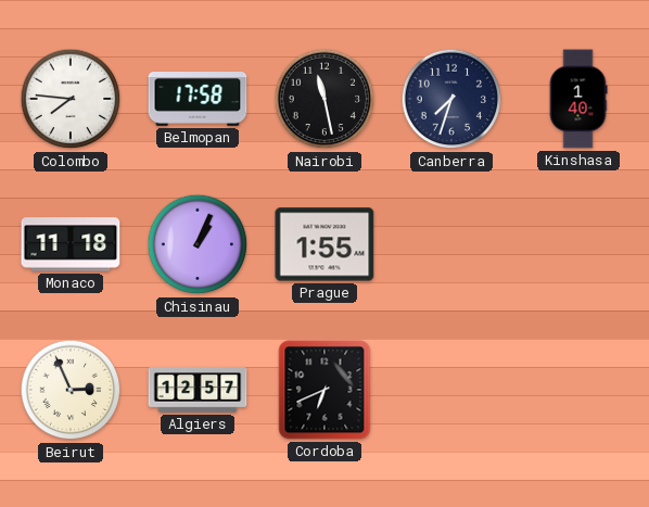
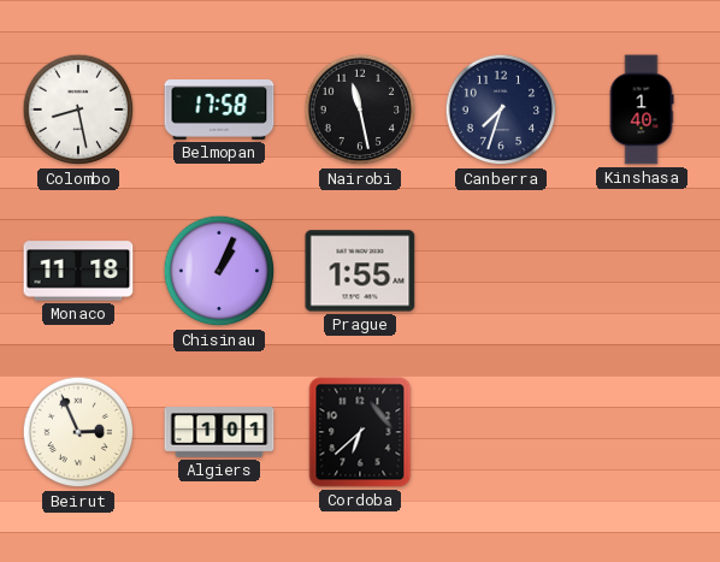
Colombo: 7:46 -> 8:28 (78, 110)
Algiers: 12:57 -> 1:01 (219, 432)
Cordoba: 6:41 -> 6:38 (360, 432)
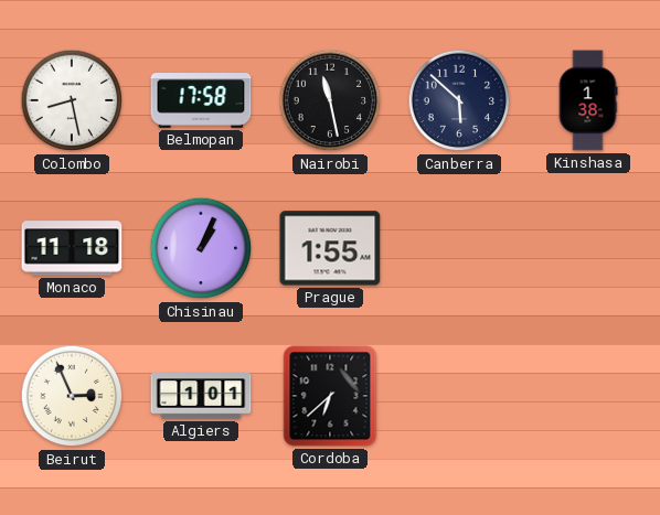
Canberra: 7:33 -> 5:52 (459, 100)
Kinshasa: 1:40 -> 1:38 (588, 100)
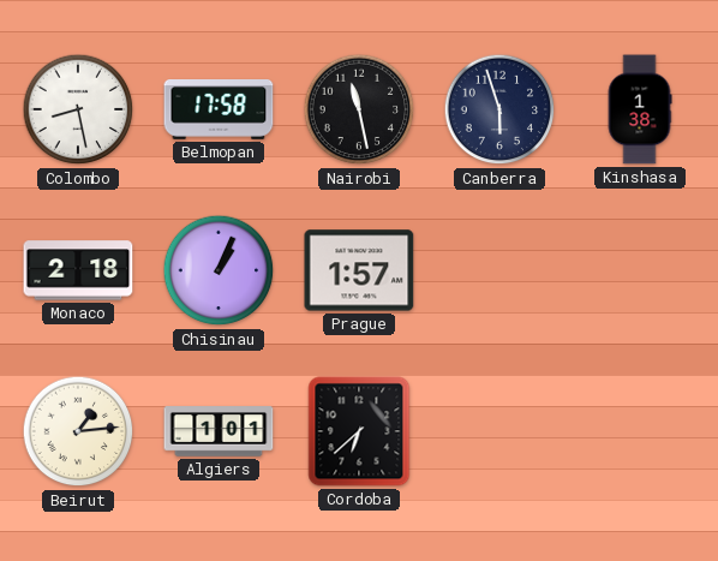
Canberra: 5:52 -> 5:57 (499, 109)
Monaco: 11:18 -> 2:18 (78, 270)
Prague: 1:55 -> 1:57 (359, 270)
Beirut: 2:56 -> 1:14 (78, 431)
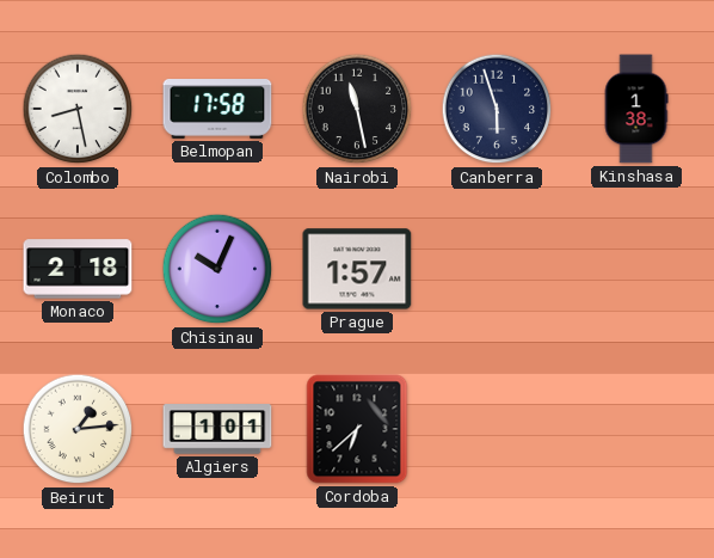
Chisinau: 1:04 -> 10:04 (217, 269)
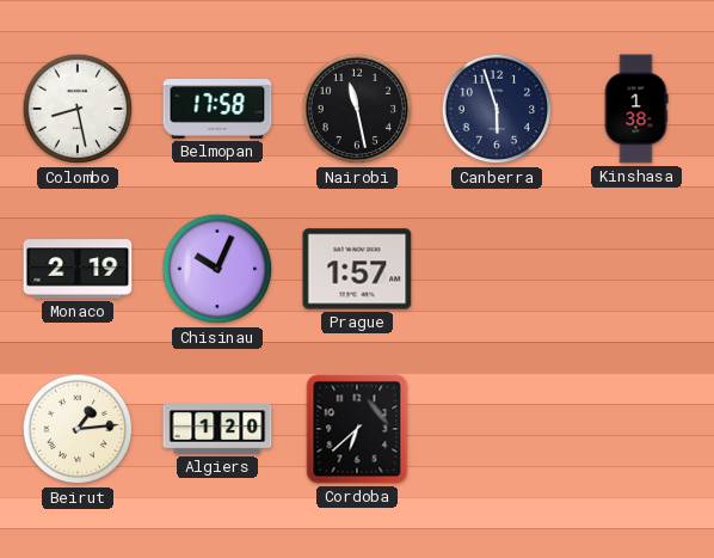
Monaco: 2:18 -> 2:19 (78, 269)
Algiers: 1:01 -> 1:20 (217, 429)
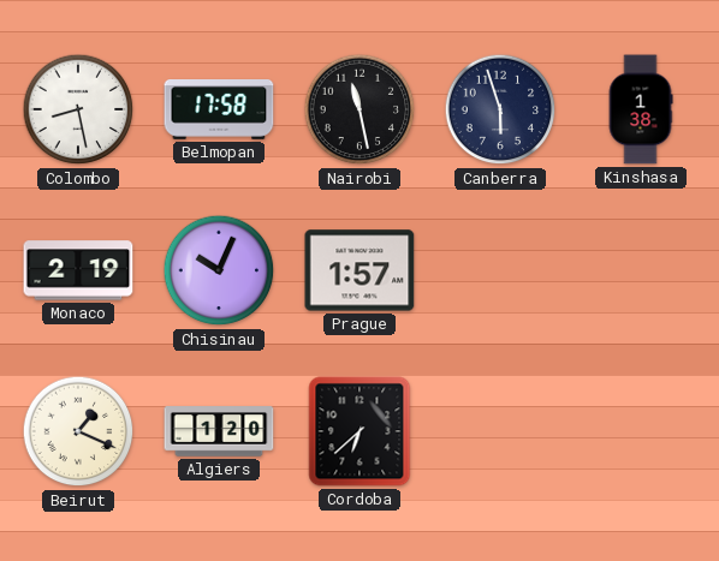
Beirut: 1:14 -> 1:19 (78, 431)
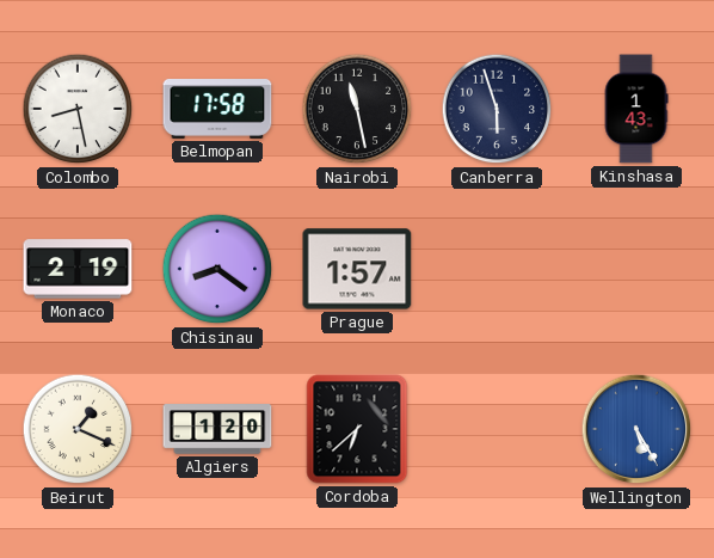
Kinshasa: 1:38 -> 1:43 (636, 109)
Chisinau: 10:04 -> 8:21 (217, 269)
Wellington: none -> 5:25 (636, 429)
